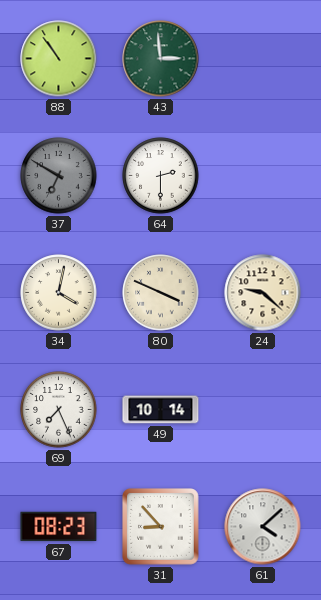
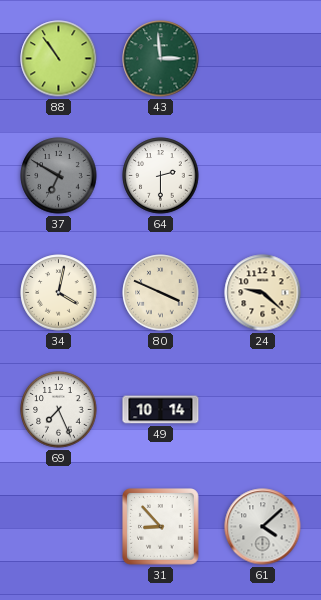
67: 08:23 -> none (59, 527)
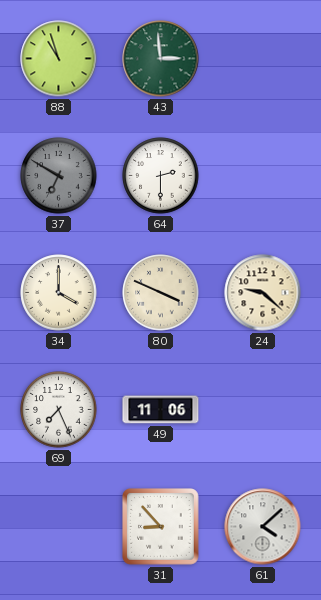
88: 10:54 -> 10:57 (59, 59)
34: 4:02 -> 4:00 (59, 293)
49: 10:14 -> 11:06 (161, 410)
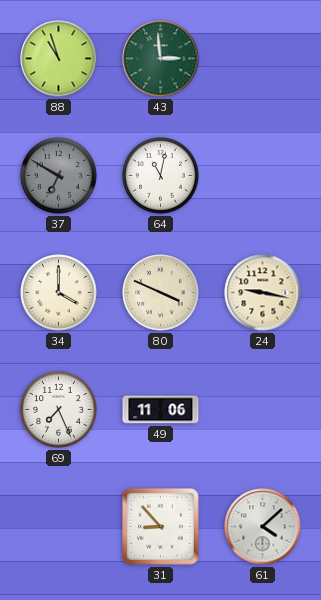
64: 2:30 -> 11:02 (161, 176)
24: 9:22 -> 9:17 (263, 293)
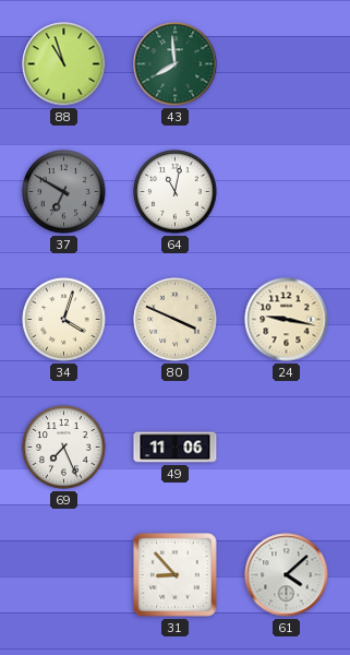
43: 2:59 -> 7:59 (176, 64)
34: 4:00 -> 4:03 (64, 320)
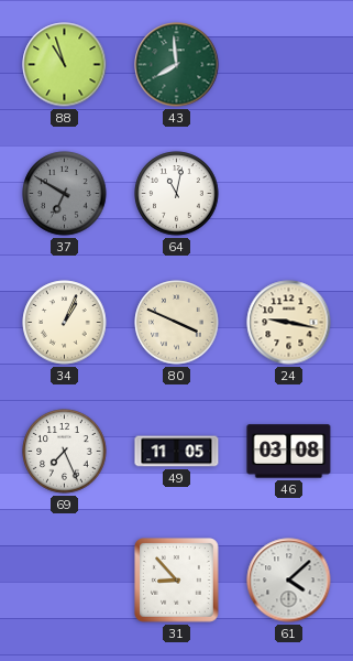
34: 4:03 -> 1:04 (65, 323)
49: 11:06 -> 11:05 (177, 452)
46: none -> 03:08 (289, 452)
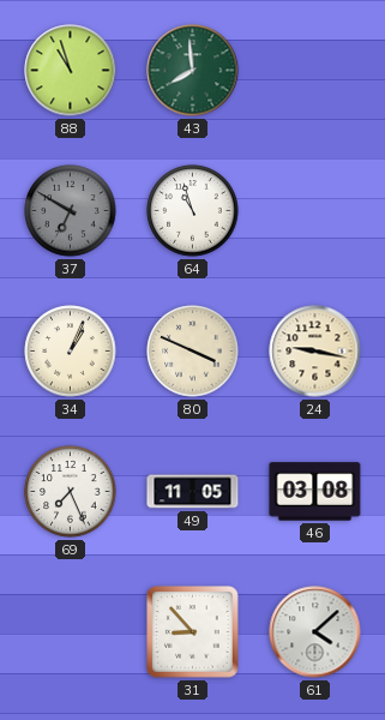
64: 11:02 -> 10:57 (193, 211)
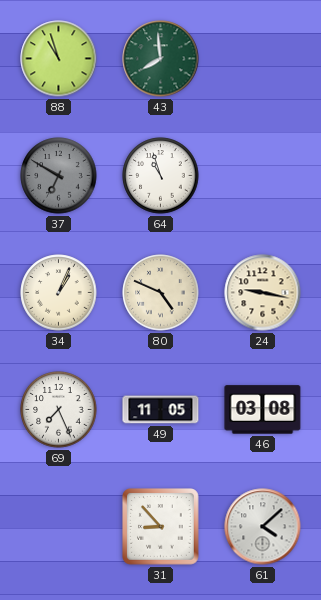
80: 3:49 -> 4:49 (161, 293)
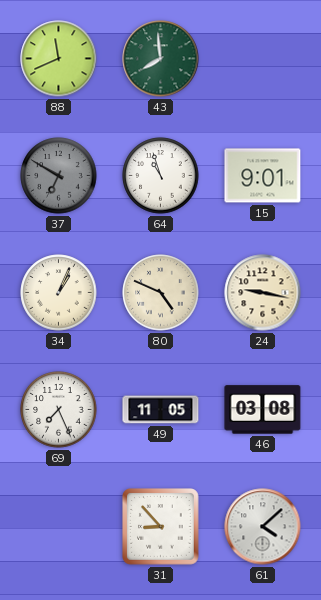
88: 10:57 -> 11:41 (59, 59)
15: none -> 9:01 (263, 176)
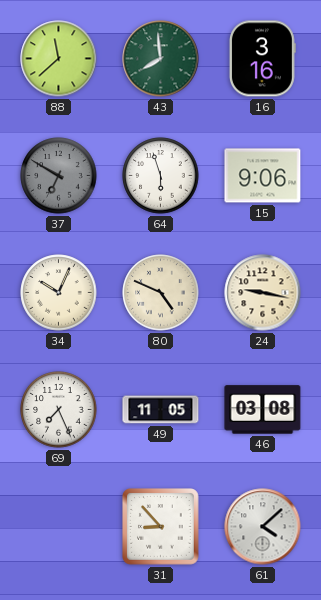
88: 11:41 -> 11:38 (59, 59)
16: none -> 3:16 (262, 59)
64: 10:57 -> 5:57 (161, 176)
15: 9:01 -> 9:06 (263, 176)
34: 1:04 -> 10:04 (59, 293)
